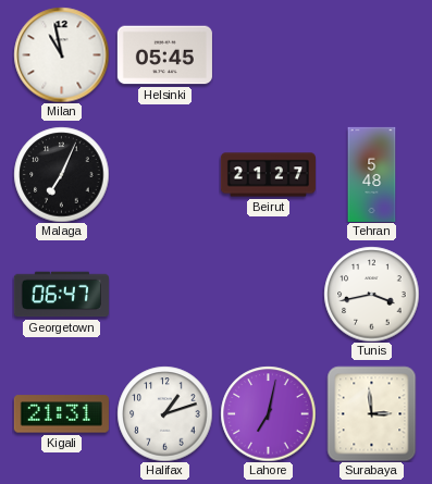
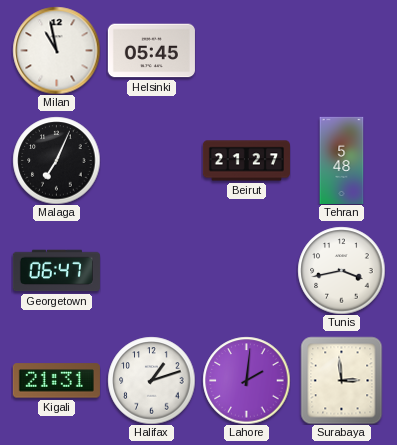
Lahore: 7:02 -> 2:01 (246, 380)
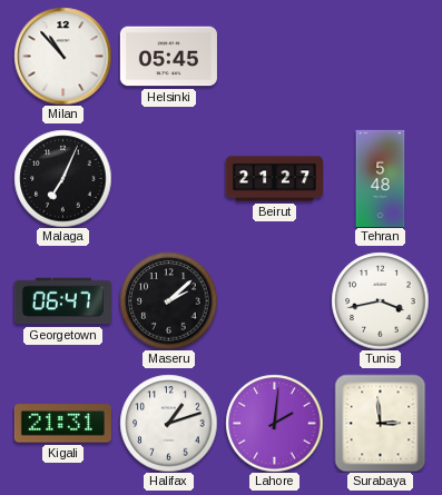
Milan: 10:58 -> 10:53 (62, 56)
Maseru: none -> 2:08 (168, 300)
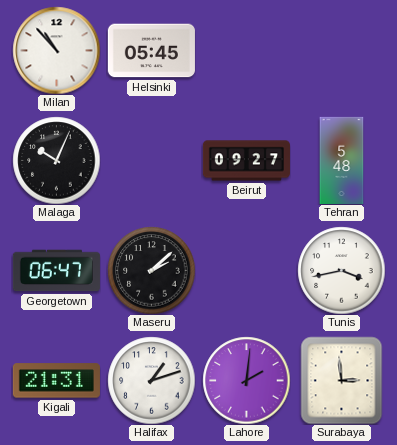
Malaga: 7:04 -> 10:04 (56, 160)
Beirut: 21:27 -> 09:27 (246, 161)
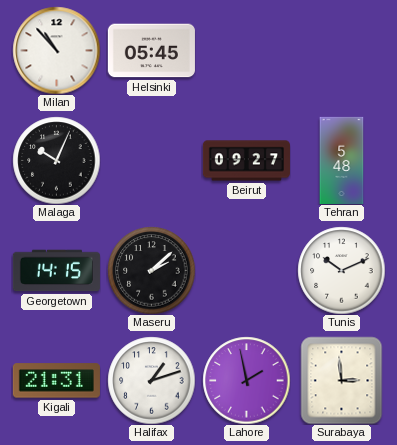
Georgetown: 06:47 -> 14:15 (56, 271)
Tunis: 3:43 -> 10:11 (341, 270)
Lahore: 2:01 -> 1:58 (246, 380)
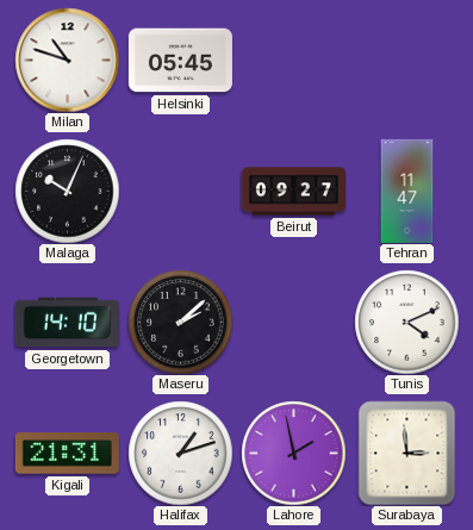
Milan: 10:53 -> 10:48 (67, 60)
Tehran: 5:48 -> 11:47 (407, 191)
Georgetown: 14:15 -> 14:10 (67, 323)
Tunis: 10:11 -> 4:11 (406, 322)
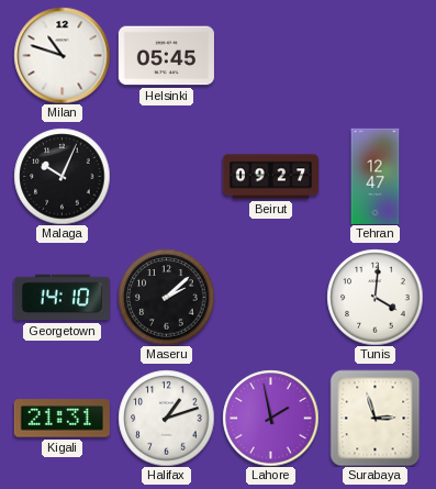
Tehran: 11:47 -> 12:47 (376, 176)
Tunis: 4:11 -> 4:01 (374, 297)
Surabaya: 2:59 -> 2:57 (376, 418)
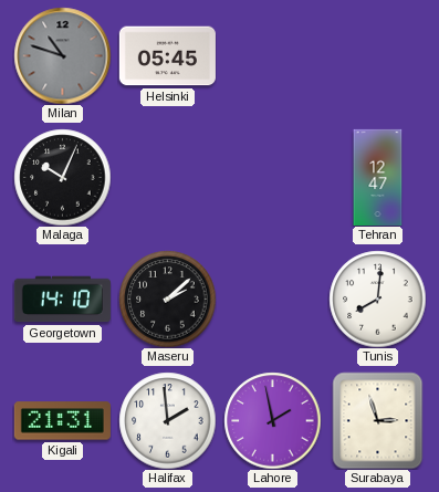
Milan dial: white -> grey (62, 55)
Beirut: 09:27 -> none (270, 177)
Tunis: 4:01 -> 8:01 (377, 299)
Halifax: 1:12 -> 1:59 (167, 420)
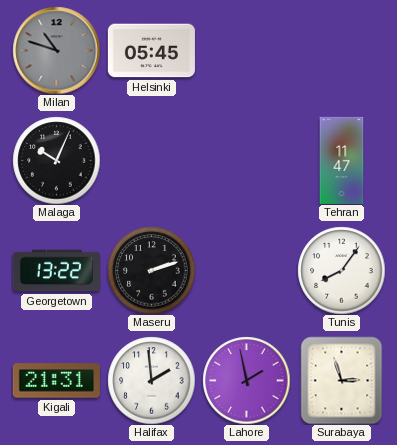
Tehran: 12:47 -> 11:47 (342, 160)
Georgetown: 14:10 -> 13:22 (56, 271)
Maseru: 2:08 -> 2:12 (151, 270)
Tunis: 8:01 -> 8:06 (341, 270)
